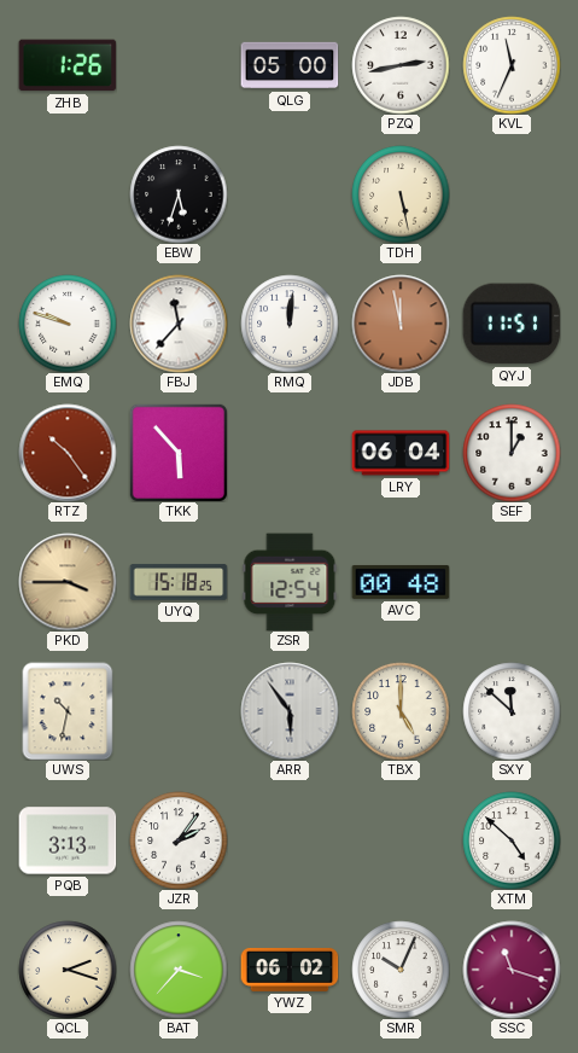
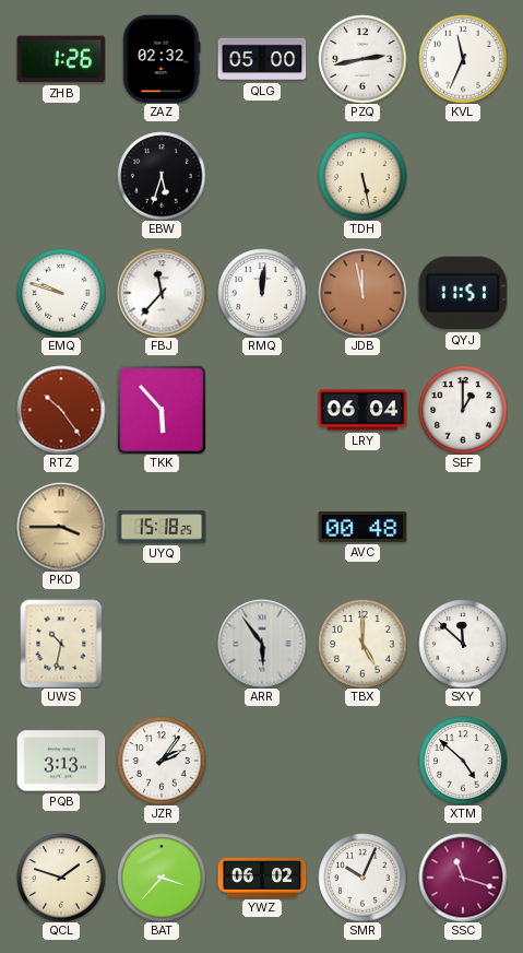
ZAZ: none -> 02:32 (162, 59)
ZSR: 12:54 -> none (290, 582)
QCL: 2:18 -> 1:48 (61, 878)
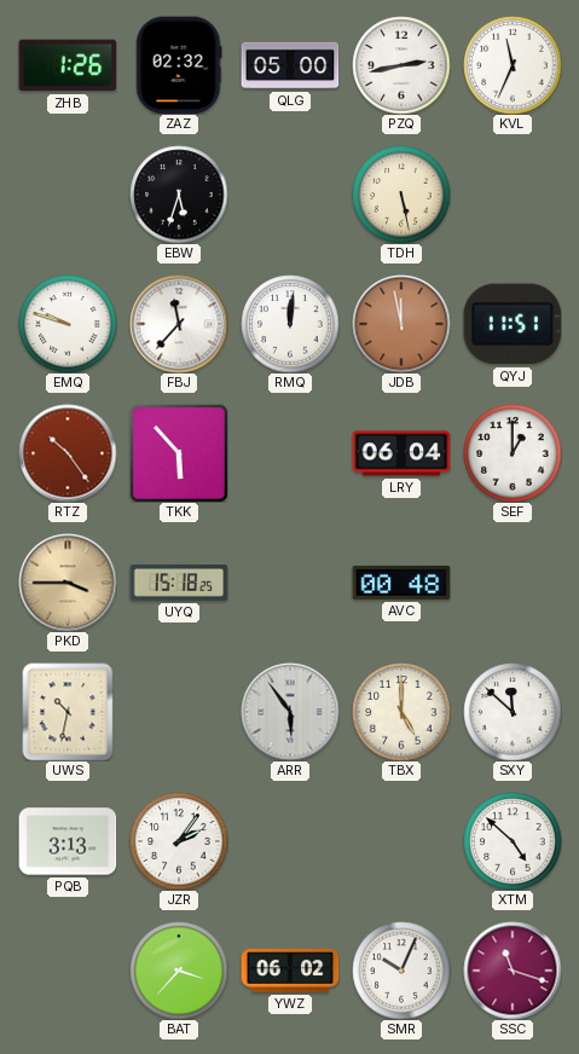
QCL: 1:48 -> none (61, 878)
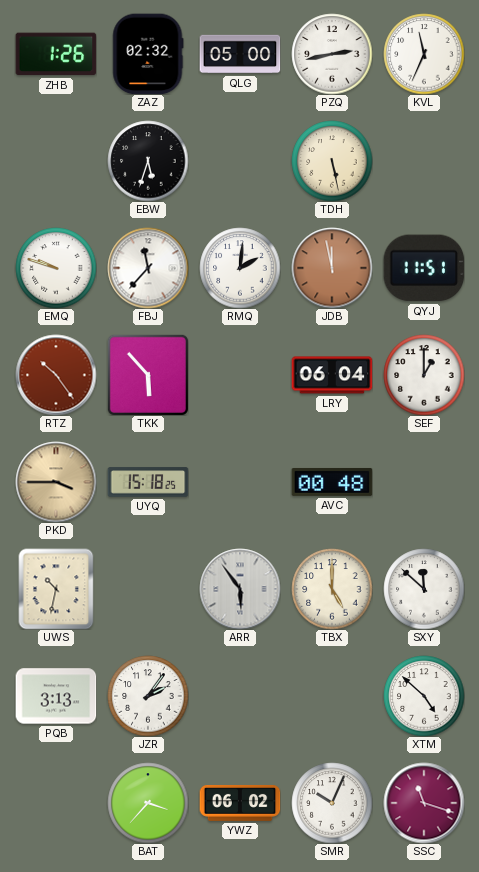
RMQ: 12:01 -> 2:01 (240, 268)
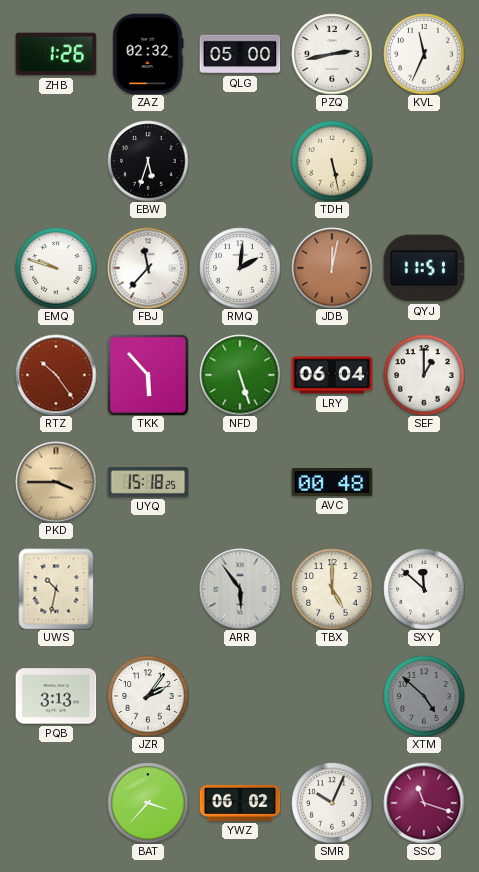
JDB: 11:58 -> 12:02 (332, 268)
NFD: none -> 5:27 (240, 375)
XTM dial: white -> grey (424, 696)
